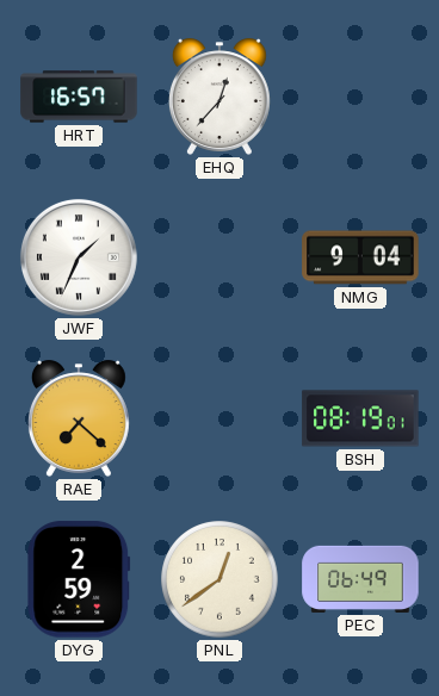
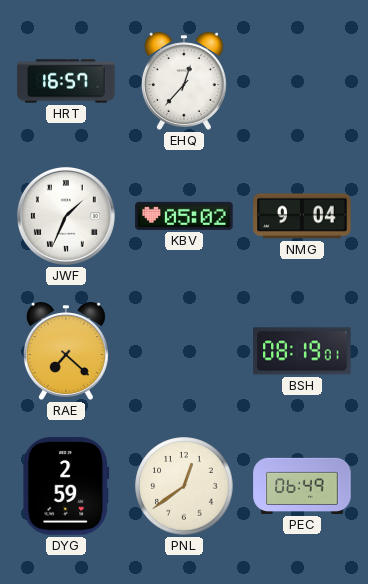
KBV: none -> 05:02 (184, 216)
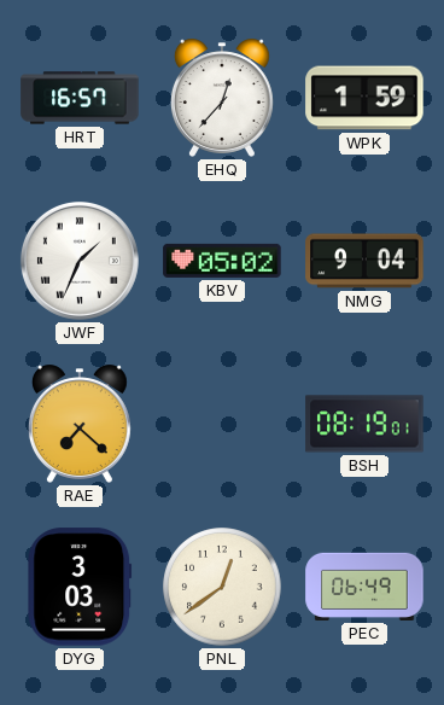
WPK: none -> 1:59 (364, 98)
DYG: 2:59 -> 3:03 (80, 587)
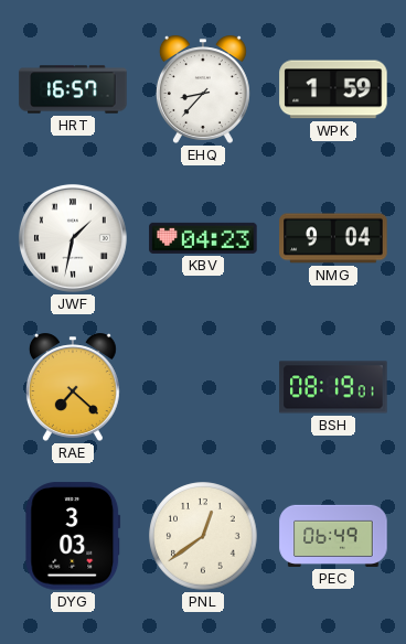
EHQ: 12:37 -> 8:37 (203, 89)
JWF: 1:34 -> 1:32 (73, 238)
KBV: 05:02 -> 04:23 (203, 238)
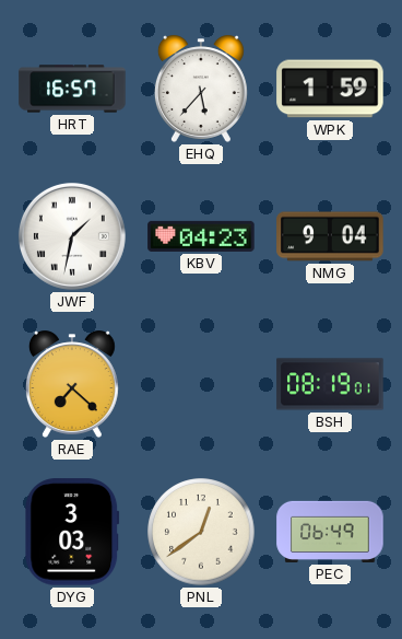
EHQ: 8:37 -> 5:37 (201, 89)
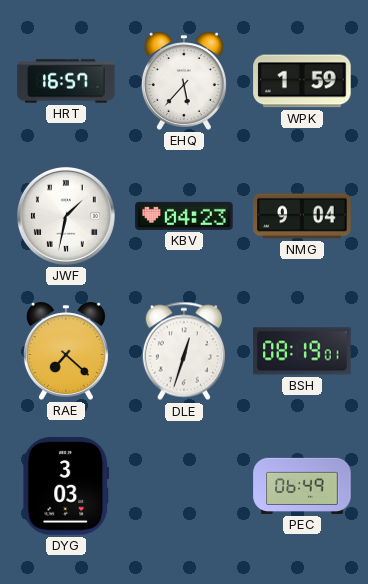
DLE: none -> 12:33 (184, 351)
PNL: 12:39 -> none (201, 532)
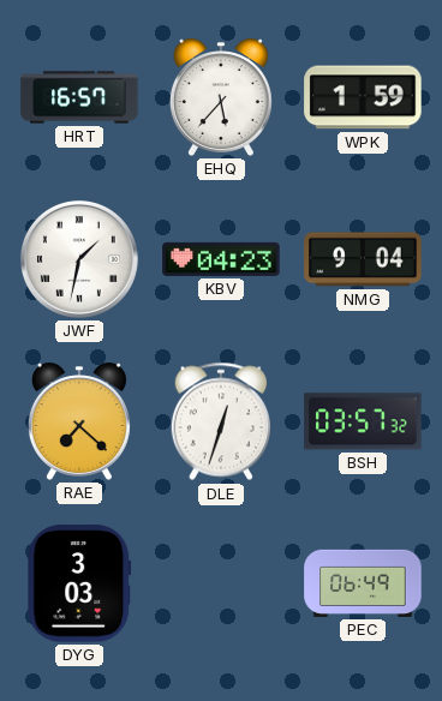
BSH: 08:19 -> 03:57 (363, 421)
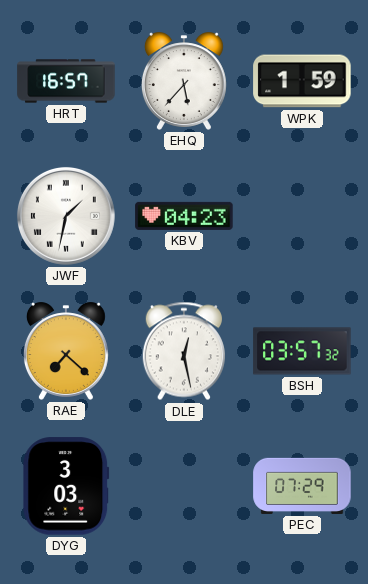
NMG: 9:04 -> none (363, 259)
DLE: 12:33 -> 12:28 (184, 351)
PEC: 06:49 -> 07:29 (302, 486)
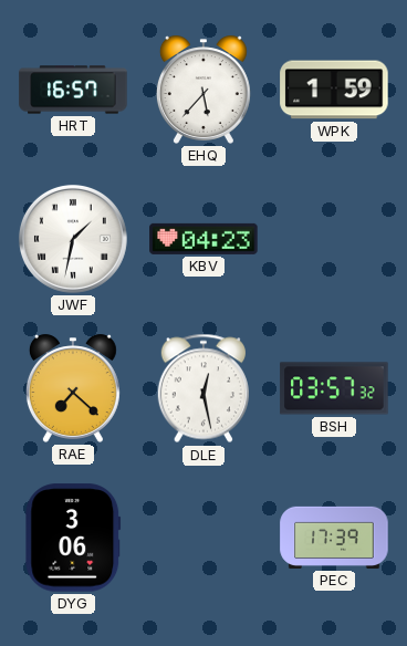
DYG: 3:03 -> 3:06 (73, 538)
PEC: 07:29 -> 17:39 (334, 538)
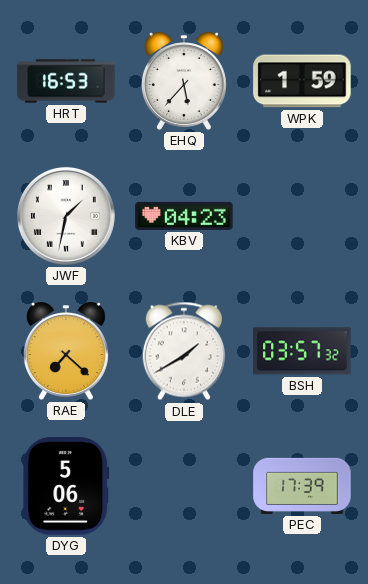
HRT: 16:57 -> 16:53 (66, 81)
DLE: 12:28 -> 1:40 (184, 351)
DYG: 3:06 -> 5:06 (66, 486)
